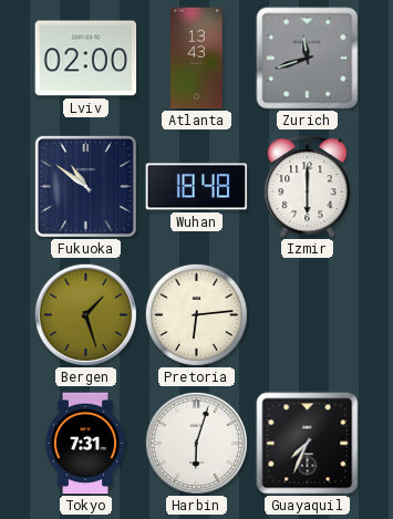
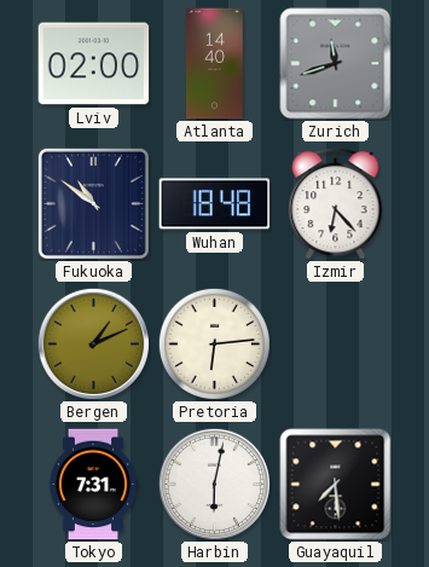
Atlanta: 13:43 -> 14:40 (215, 64)
Izmir: 6:00 -> 6:23 (336, 203)
Bergen: 1:27 -> 1:11 (93, 343)
Harbin: 6:03 -> 6:02 (214, 484)
Guayaquil: 7:34 -> 7:29 (336, 485)
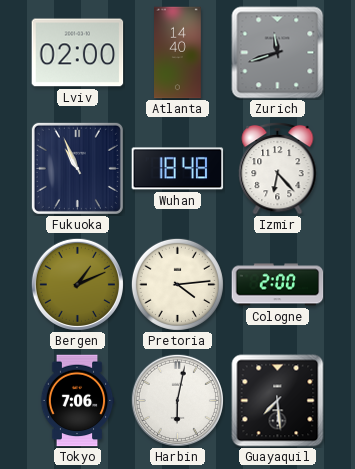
Fukuoka: 10:51 -> 10:56 (77, 168)
Pretoria: 6:14 -> 4:14 (177, 284)
Cologne: none -> 2:00 (278, 285)
Tokyo: 7:31 -> 7:06 (77, 401)
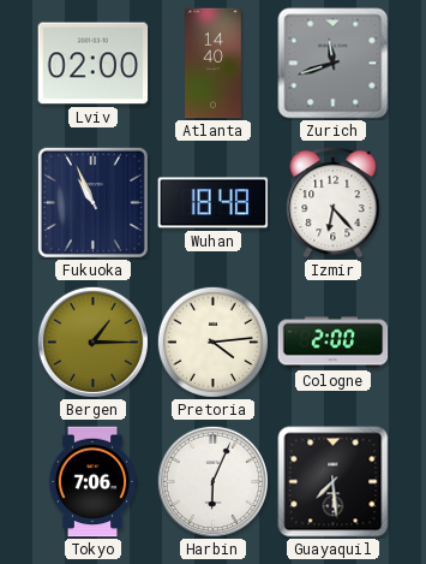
Bergen: 1:11 -> 1:15 (92, 342)
Harbin: 6:02 -> 6:04 (212, 481)
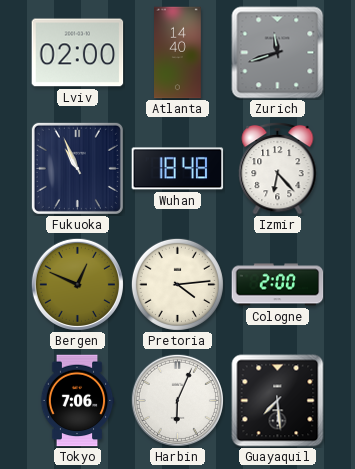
Bergen: 1:15 -> 12:49 (77, 284)
